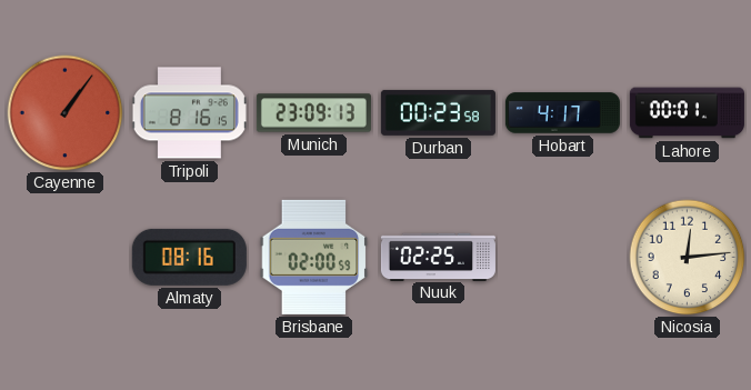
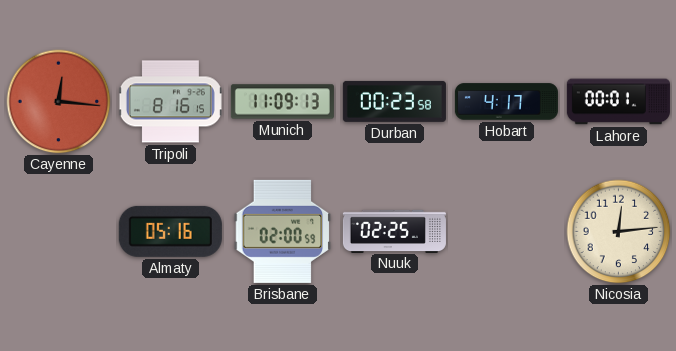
Cayenne: 1:06 -> 12:16 (59, 102)
Munich: 23:09 -> 11:09 (282, 102)
Almaty: 08:16 -> 05:16 (170, 231)
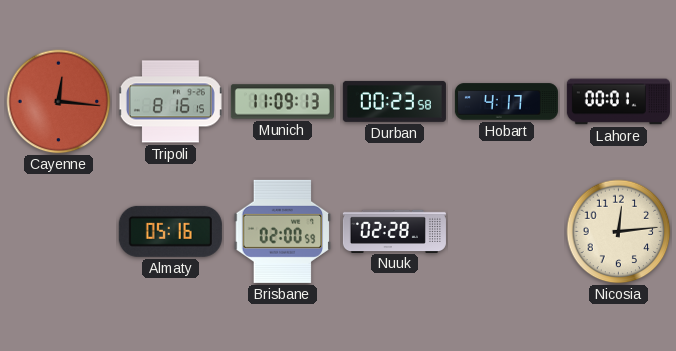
Nuuk: 02:25 -> 02:28 (394, 231)
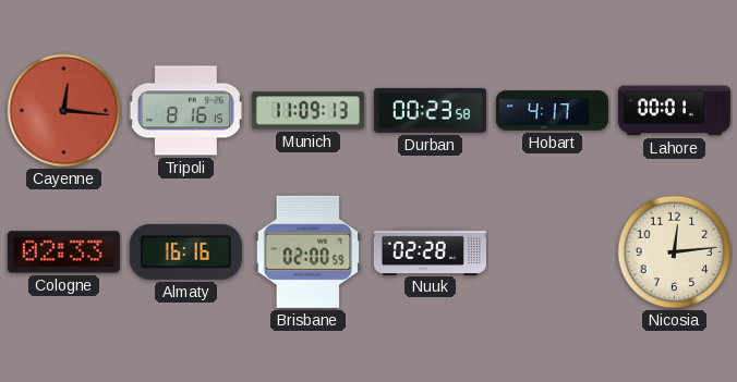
Cologne: none -> 02:33 (63, 252)
Almaty: 05:16 -> 16:16 (185, 251)
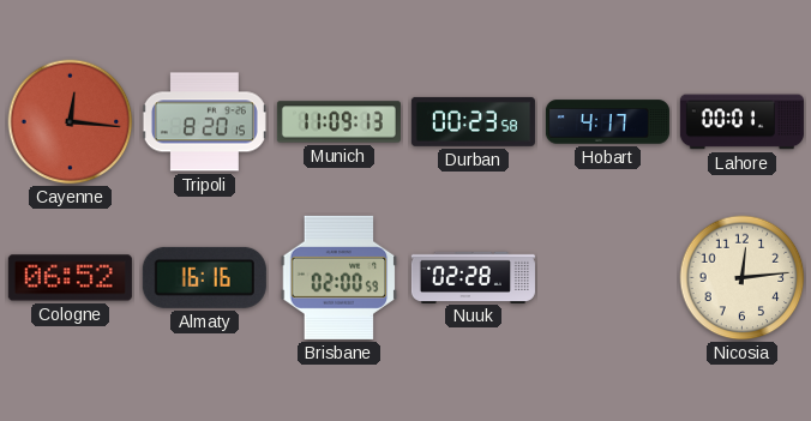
Tripoli: 8:16 -> 8:20 (204, 122)
Cologne: 02:33 -> 06:52 (70, 278)
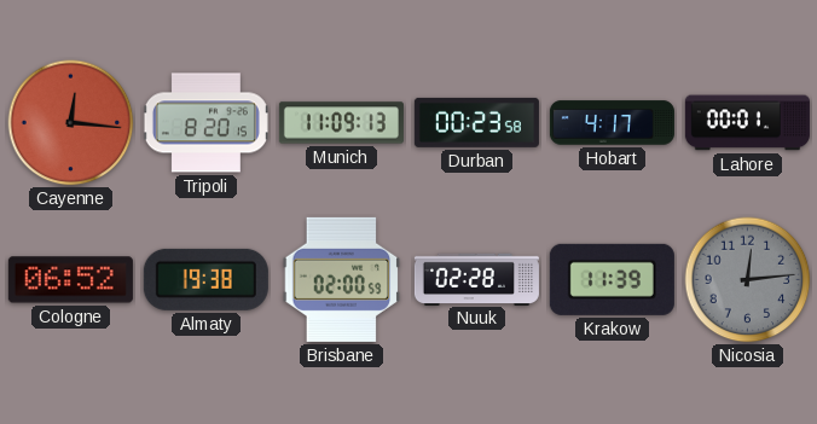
Almaty: 16:16 -> 19:38 (205, 279)
Krakow: none -> 11:39 (612, 279)
Nicosia dial: cream -> grey (748, 280)
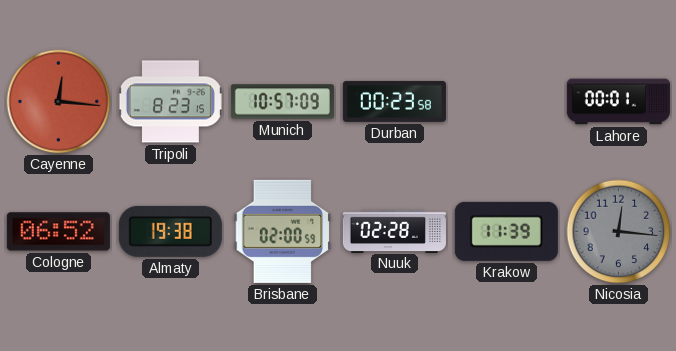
Tripoli: 8:20 -> 8:23 (170, 102)
Munich: 11:09 -> 10:57 (282, 102)
Hobart: 4:17 -> none (612, 123)
Nicosia: 12:14 -> 12:16 (619, 232)
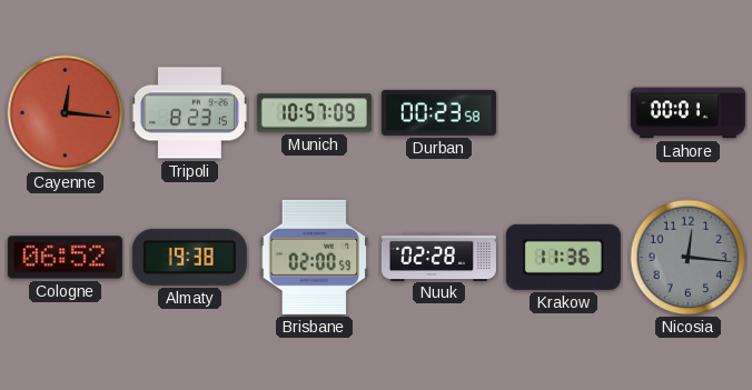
Krakow: 11:39 -> 11:36 (563, 257)
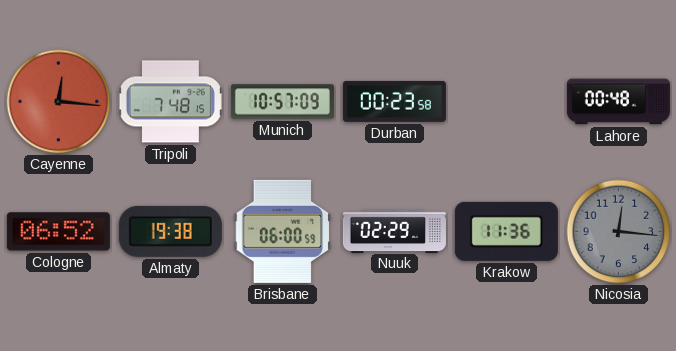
Tripoli: 8:23 -> 7:48 (170, 102)
Lahore: 00:01 -> 00:48 (618, 102)
Brisbane: 02:00 -> 06:00 (283, 231)
Nuuk: 02:28 -> 02:29 (394, 231)
